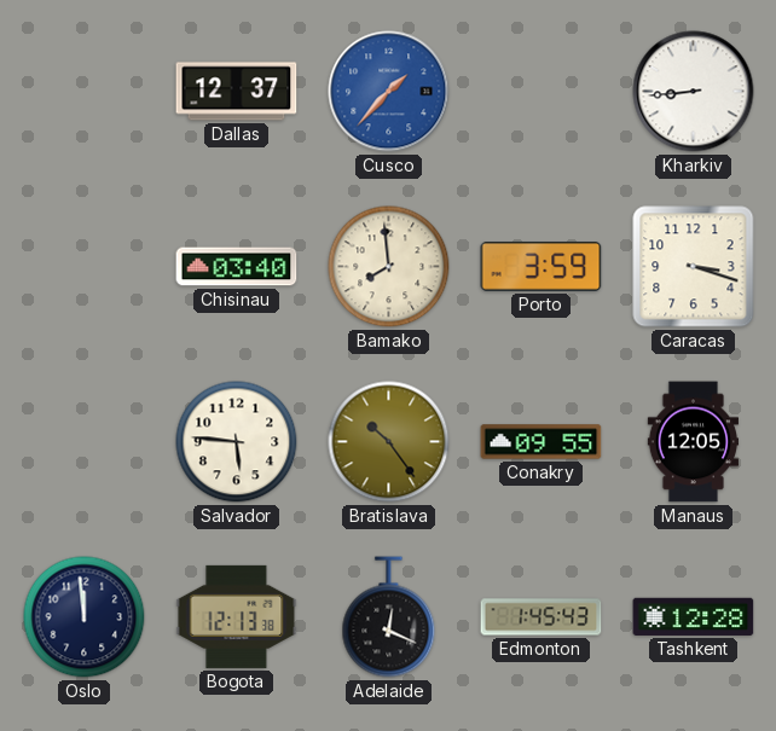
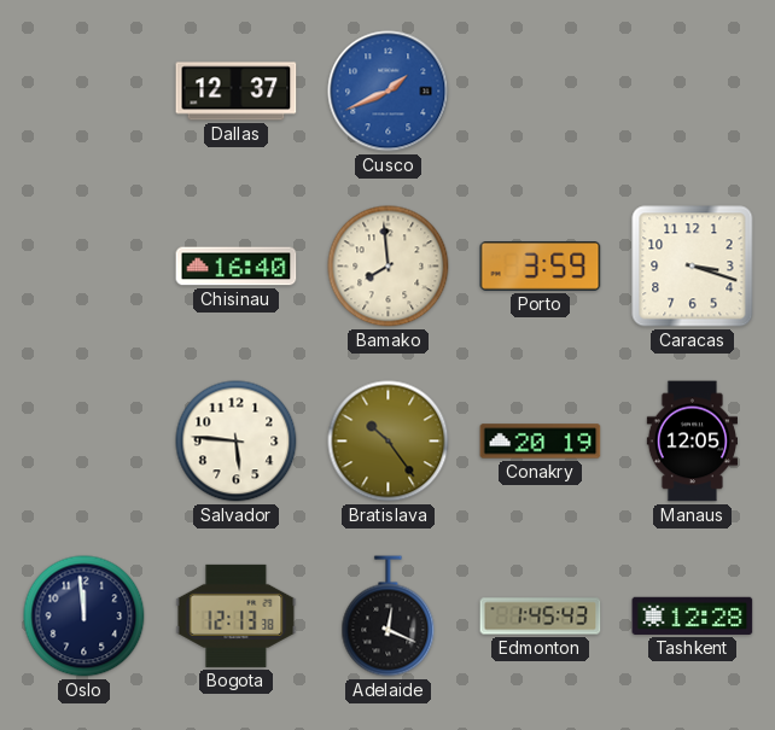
Cusco: 1:37 -> 1:41 (389, 92)
Kharkiv: 8:44 -> none (694, 92)
Chisinau: 03:40 -> 16:40 (237, 267)
Conakry: 09:55 -> 20:19 (541, 442)
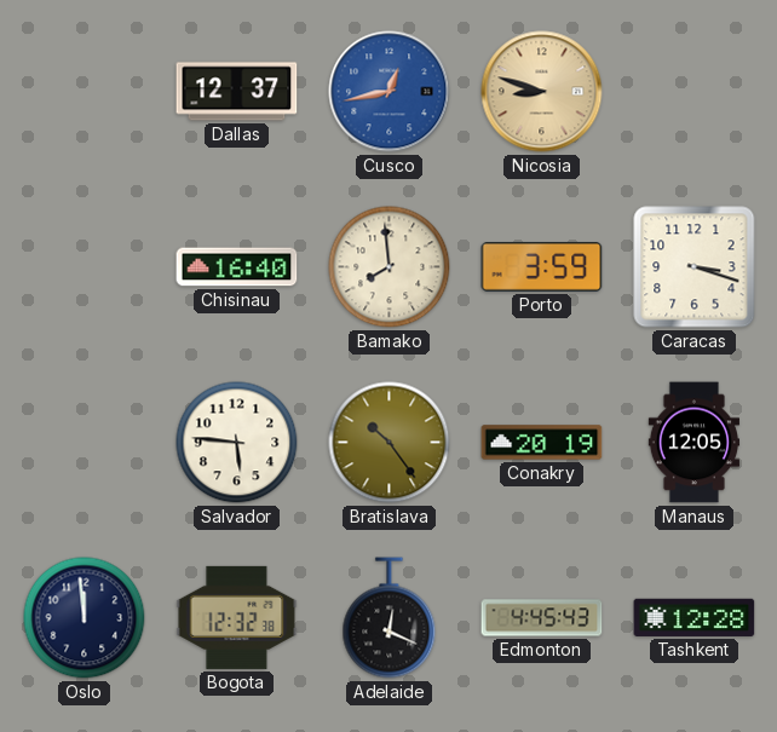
Cusco: 1:41 -> 12:43 (390, 92)
Nicosia: none -> 8:48 (542, 92)
Bogota: 12:13 -> 12:32 (237, 617)
Edmonton: 1:45 -> 4:45 (542, 618)
